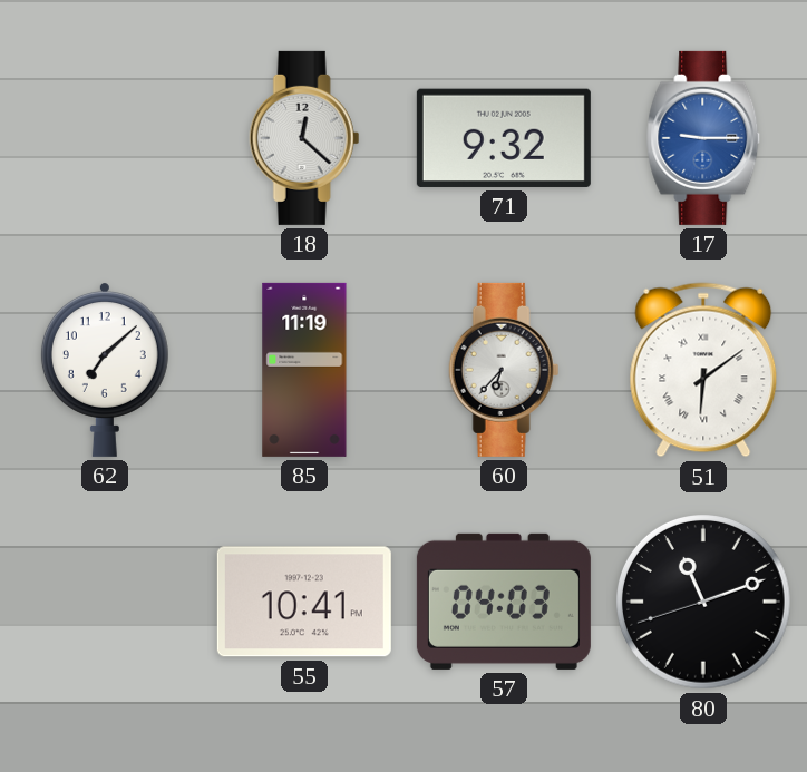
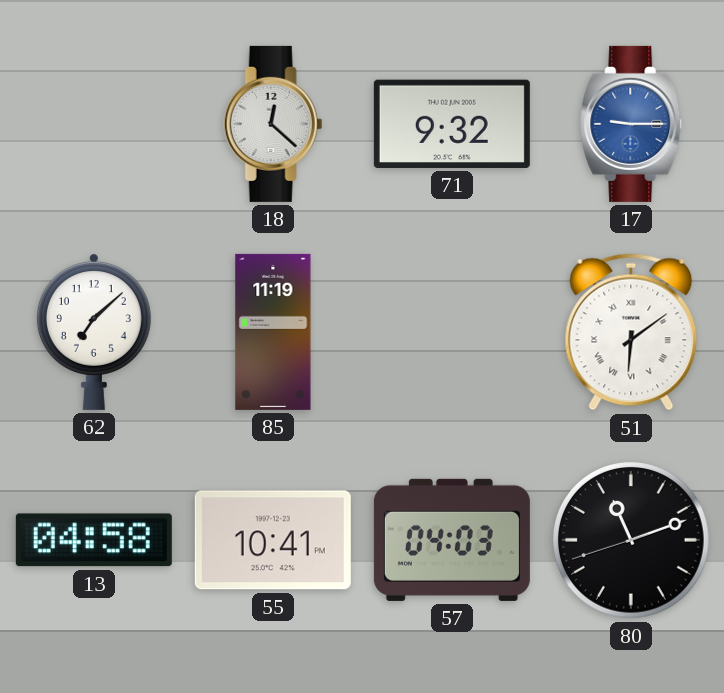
60: 6:37 -> none (504, 370)
13: none -> 04:58 (94, 540)
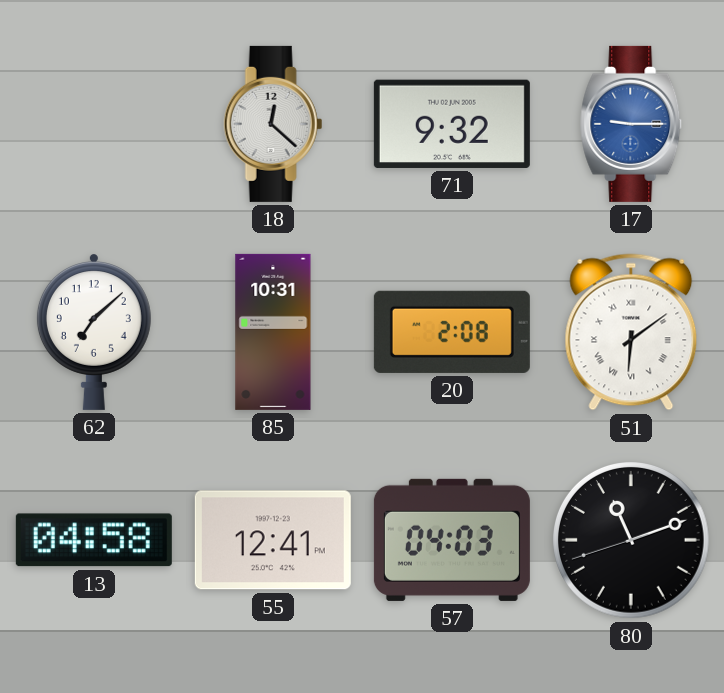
85: 11:19 -> 10:31 (273, 332)
20: none -> 2:08 (452, 332)
55: 10:41 -> 12:41 (273, 540)
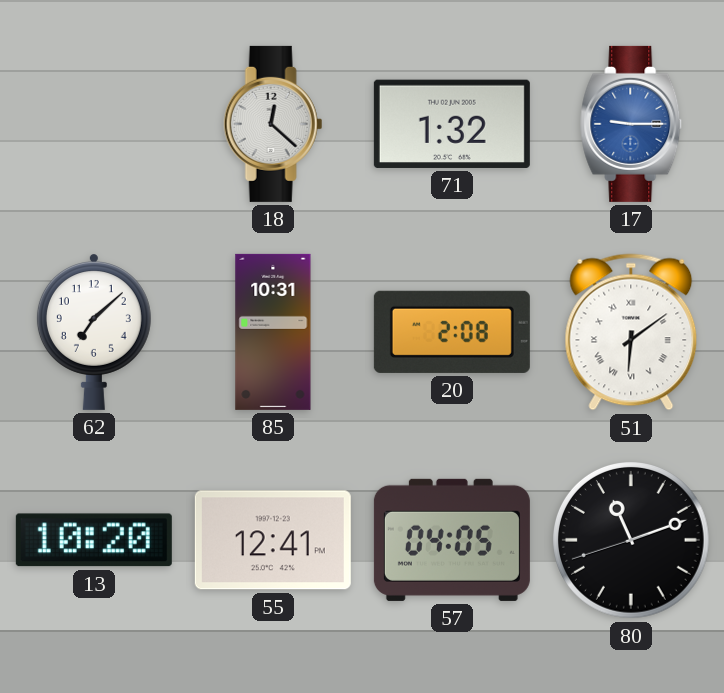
71: 9:32 -> 1:32 (452, 124)
13: 04:58 -> 10:20 (94, 540)
57: 04:03 -> 04:05 (452, 540)
